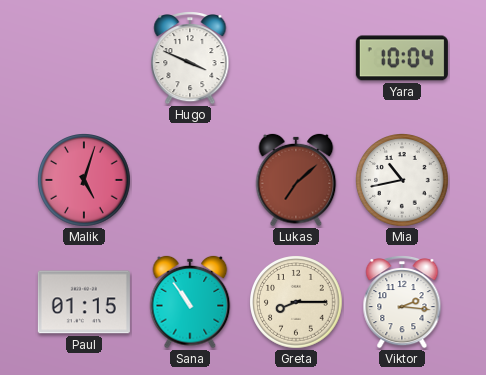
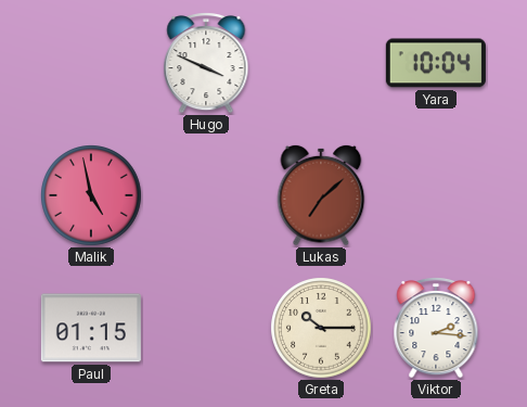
Malik: 5:03 -> 4:58 (92, 196)
Mia: 10:43 -> none (403, 181)
Sana: 10:54 -> none (190, 302)
Greta: 8:15 -> 10:15 (322, 329)
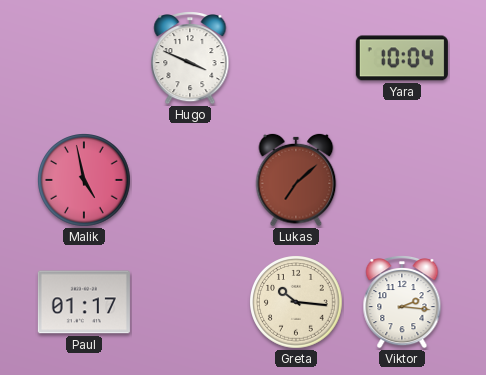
Paul: 01:15 -> 01:17 (84, 302)
Greta: 10:15 -> 10:16 (297, 303)
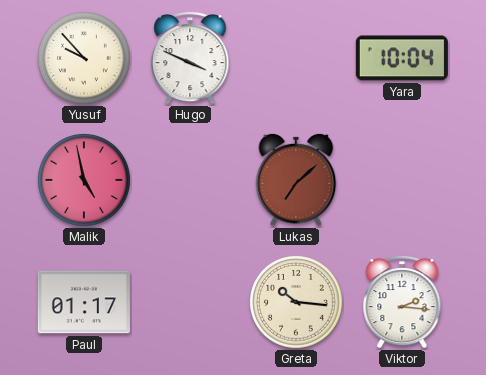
Yusuf: none -> 9:53 (85, 59)
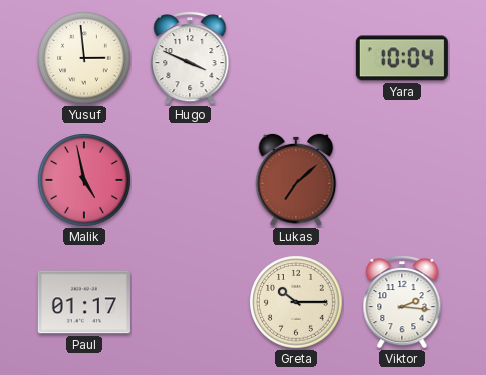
Yusuf: 9:53 -> 2:59 (85, 59)
Greta: 10:16 -> 10:15 (297, 303)
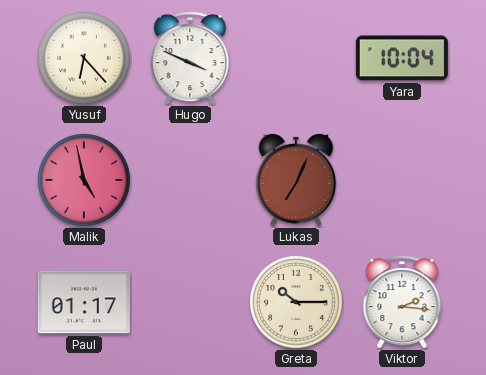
Yusuf: 2:59 -> 6:23 (85, 59)
Lukas: 7:08 -> 7:04 (296, 180)
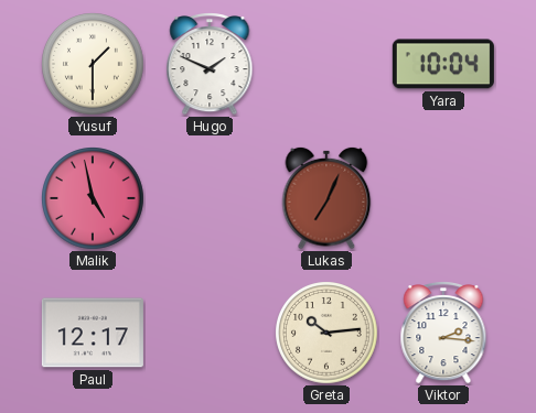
Yusuf: 6:23 -> 1:30 (94, 65)
Hugo: 3:49 -> 1:49 (210, 65)
Paul: 01:17 -> 12:17 (93, 333)
Greta: 10:15 -> 10:14 (328, 334)
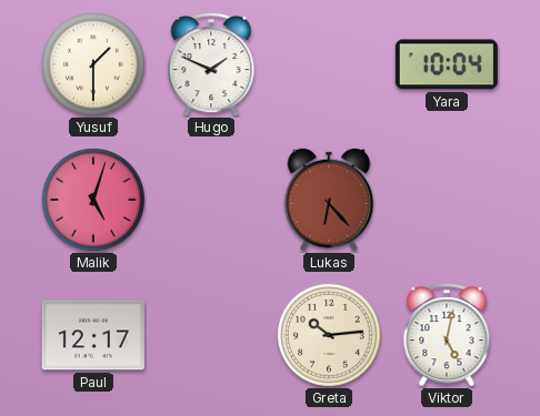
Malik: 4:58 -> 5:03 (94, 201)
Lukas: 7:04 -> 6:23 (329, 200)
Viktor: 2:16 -> 5:02 (447, 336)
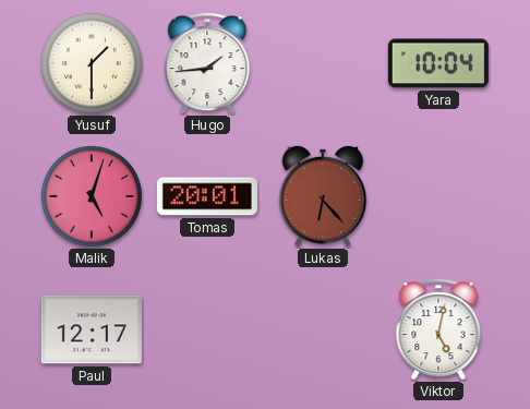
Hugo: 1:49 -> 1:44 (207, 64)
Tomas: none -> 20:01 (207, 196)
Greta: 10:14 -> none (330, 336)
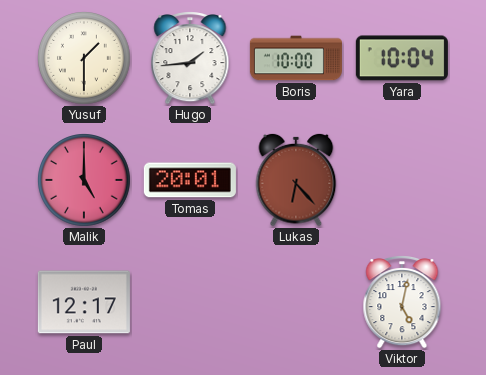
Boris: none -> 10:00 (296, 58)
Malik: 5:03 -> 5:00 (85, 181)
